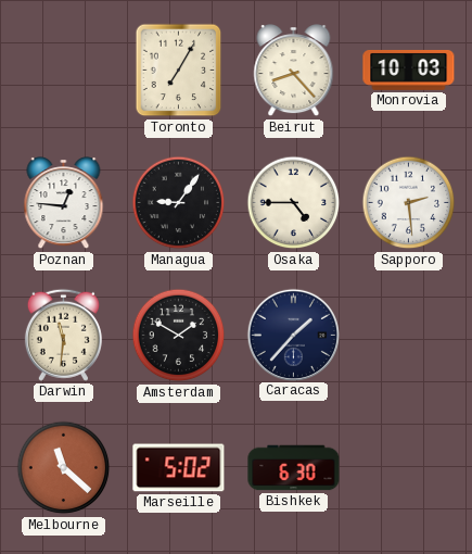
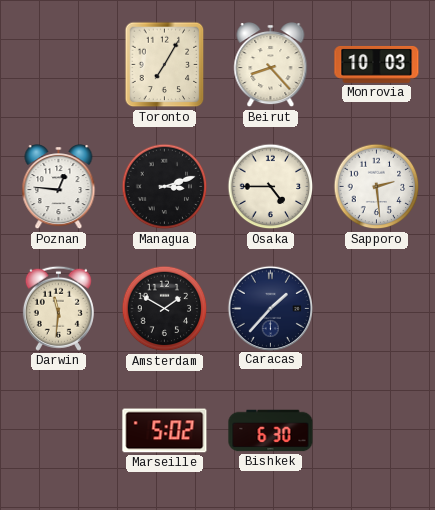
Managua: 9:06 -> 3:12 (165, 187)
Melbourne: 11:22 -> none (64, 468)
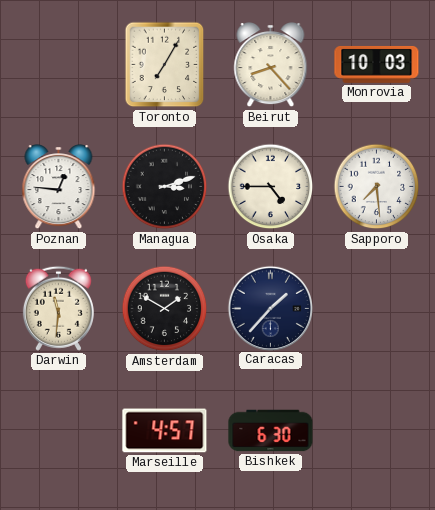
Sapporo: 2:29 -> 7:29 (377, 187)
Marseille: 5:02 -> 4:57 (165, 431)
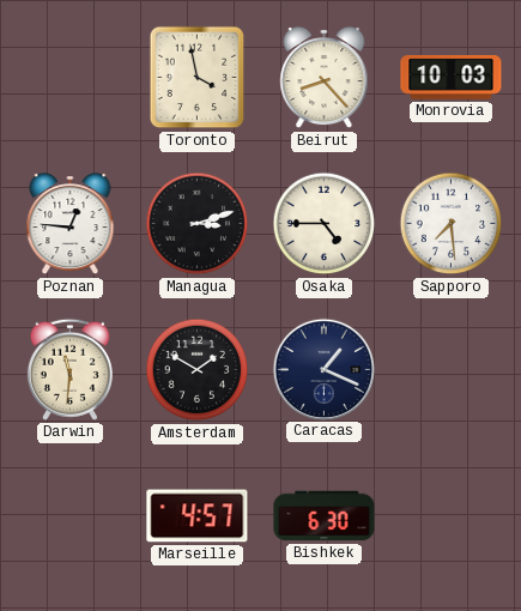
Toronto: 7:05 -> 3:58 (198, 78)
Caracas: 1:37 -> 1:19 (323, 369)
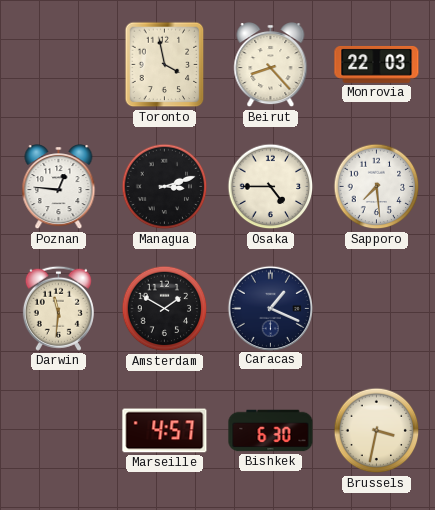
Monrovia: 10:03 -> 22:03 (377, 64)
Brussels: none -> 3:32 (377, 431)
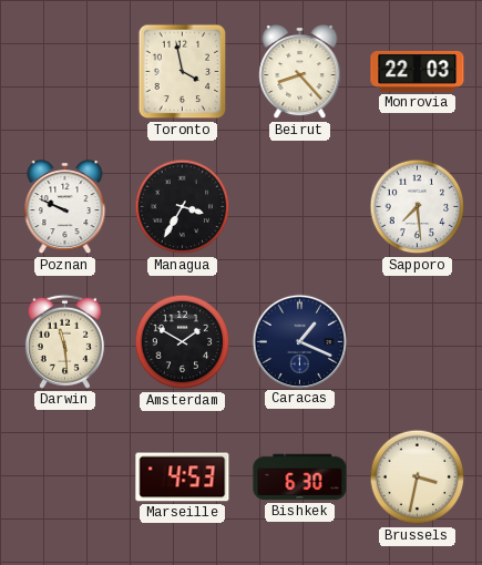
Poznan: 12:46 -> 9:49 (65, 207)
Managua: 3:12 -> 3:35 (183, 207)
Osaka: 4:45 -> none (271, 187)
Darwin: 11:31 -> 11:29 (64, 341)
Marseille: 4:57 -> 4:53 (183, 477)
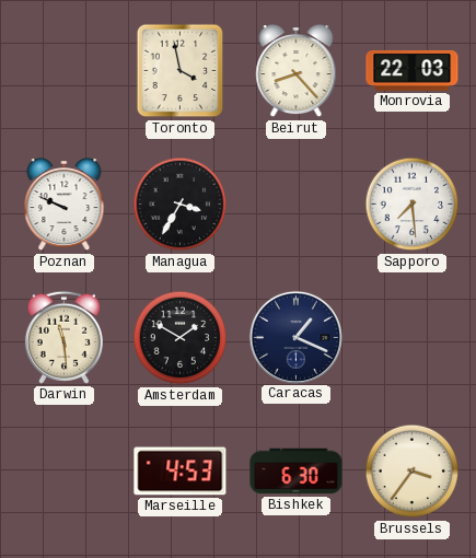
Brussels: 3:32 -> 3:36 (413, 472)
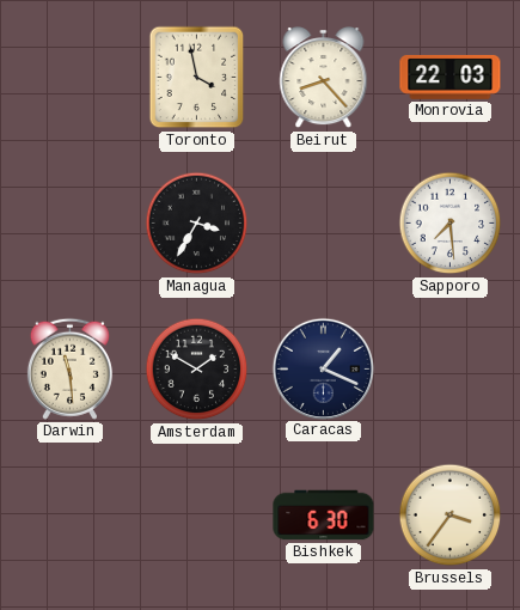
Poznan: 9:49 -> none (65, 205)
Marseille: 4:53 -> none (181, 472)
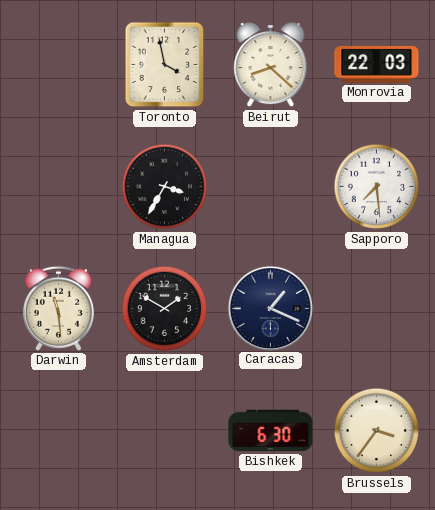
Beirut: 8:23 -> 8:22 (271, 65)
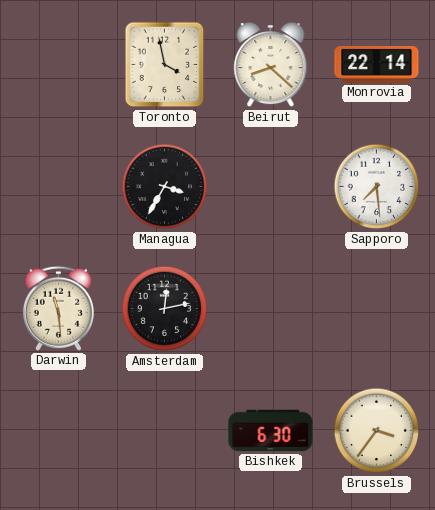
Monrovia: 22:03 -> 22:14 (377, 64)
Amsterdam: 1:50 -> 12:13 (165, 309)
Caracas: 1:19 -> none (270, 308)
